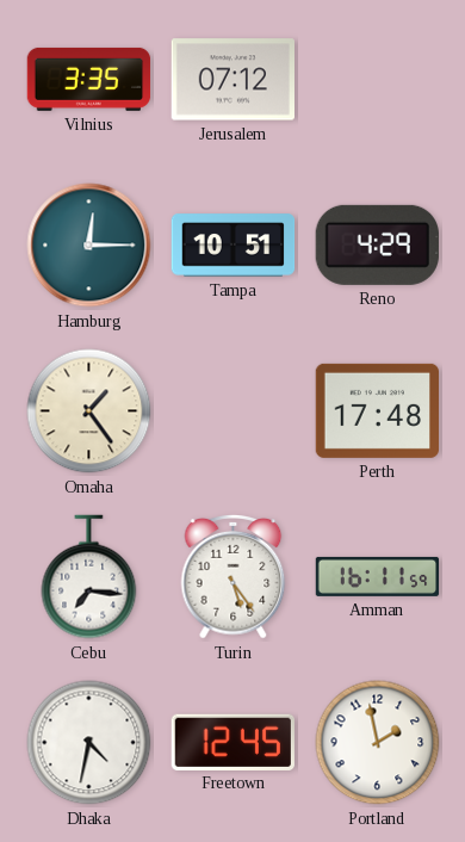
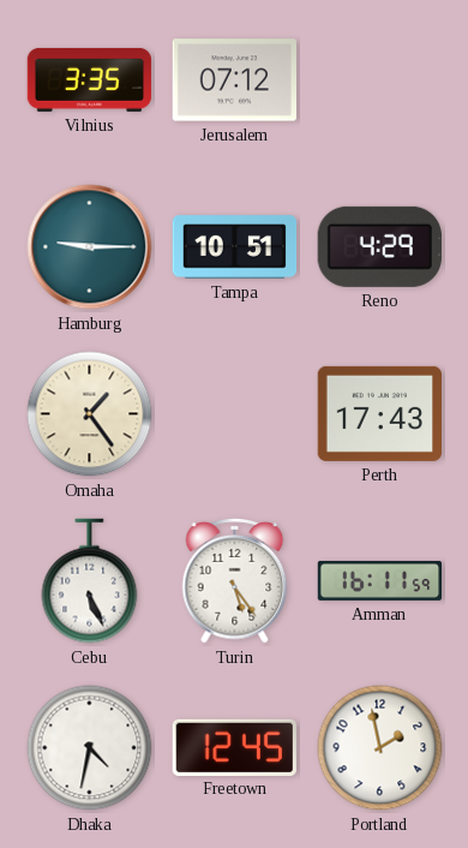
Hamburg: 12:15 -> 9:15 (90, 247)
Perth: 17:48 -> 17:43 (379, 413)
Cebu: 7:16 -> 5:26 (90, 581)
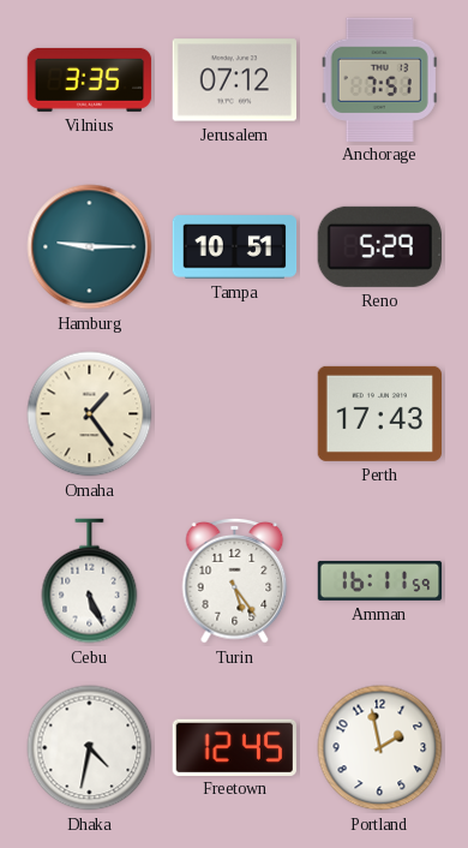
Anchorage: none -> 7:51 (379, 79)
Reno: 4:29 -> 5:29 (379, 246)
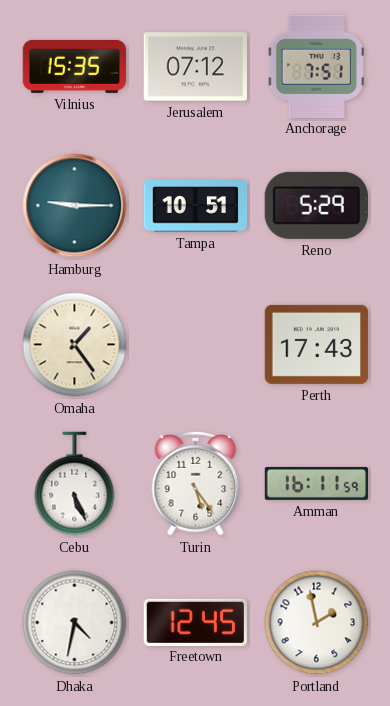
Vilnius: 3:35 -> 15:35 (75, 66)
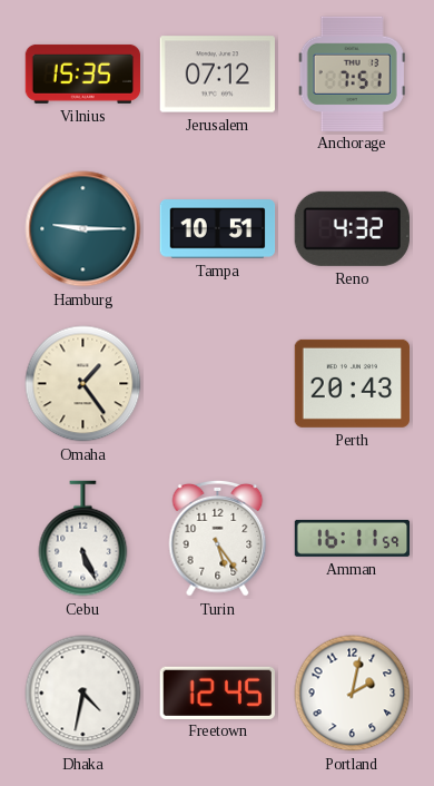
Reno: 5:29 -> 4:32 (352, 228)
Perth: 17:43 -> 20:43 (352, 383)
Portland: 1:58 -> 2:02 (353, 694)
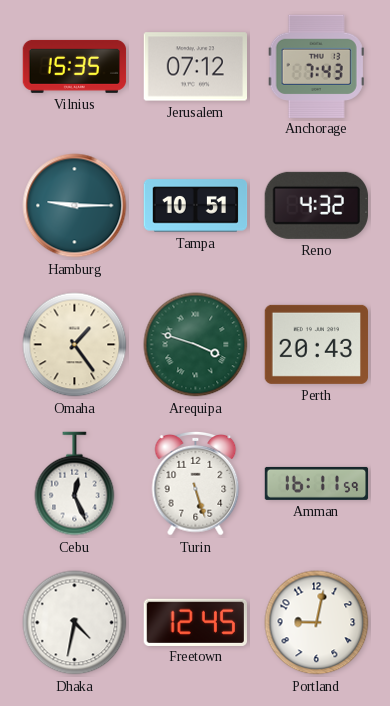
Anchorage: 7:51 -> 7:43 (316, 66)
Arequipa: none -> 3:48 (196, 345)
Cebu: 5:26 -> 12:26 (75, 484)
Turin: 5:24 -> 5:27 (196, 484)
Portland: 2:02 -> 9:02 (317, 623)
